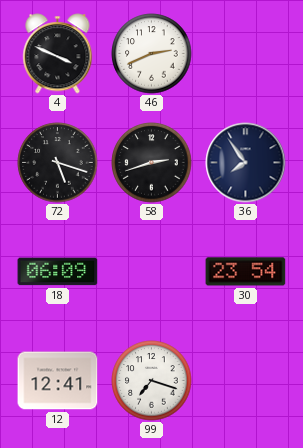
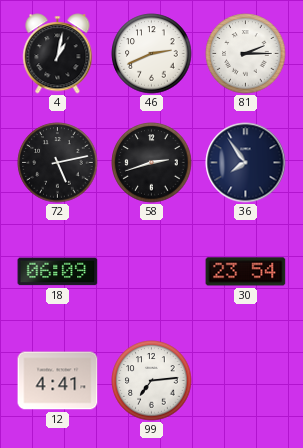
4: 3:49 -> 1:02 (58, 54)
81: none -> 2:15 (246, 54)
72: 5:18 -> 5:13 (58, 163)
12: 12:41 -> 4:41 (58, 381)
99: 7:18 -> 7:14 (152, 381)
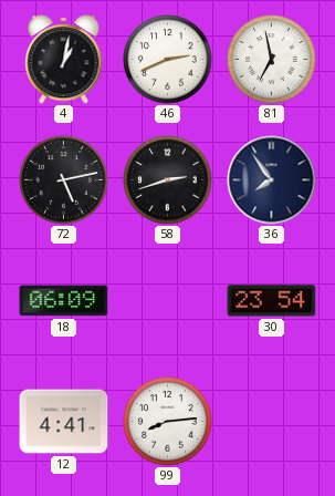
81: 2:15 -> 6:58 (272, 60)
99: 7:14 -> 8:14 (168, 422)
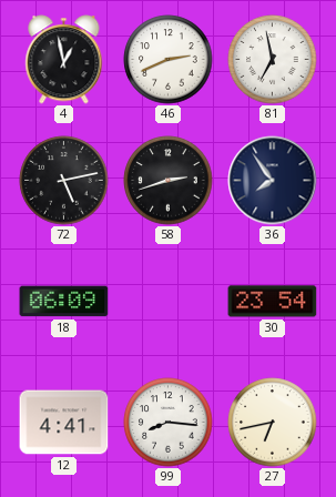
4: 1:02 -> 12:58 (64, 60)
99: 8:14 -> 8:16 (169, 423)
27: none -> 6:43 (273, 423)
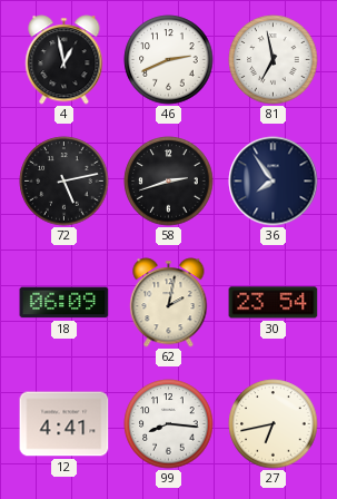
62: none -> 2:02 (169, 303)
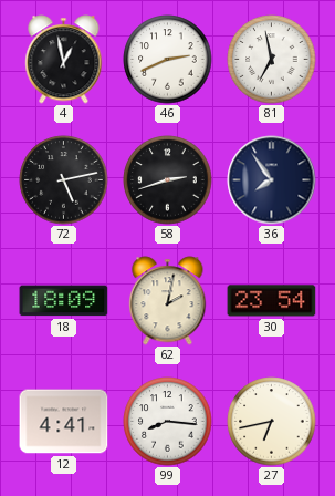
18: 06:09 -> 18:09 (64, 301)
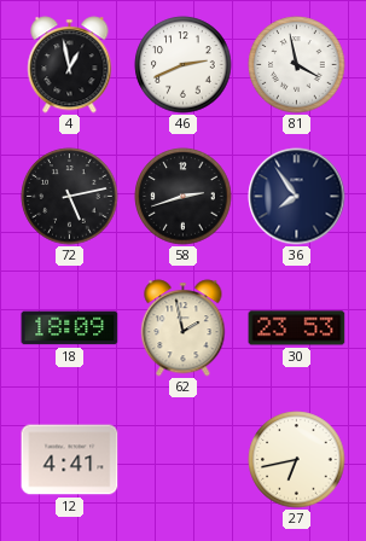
81: 6:58 -> 3:58 (297, 65)
62: 2:02 -> 1:58 (184, 328)
30: 23:54 -> 23:53 (297, 328)
99: 8:16 -> none (168, 422)
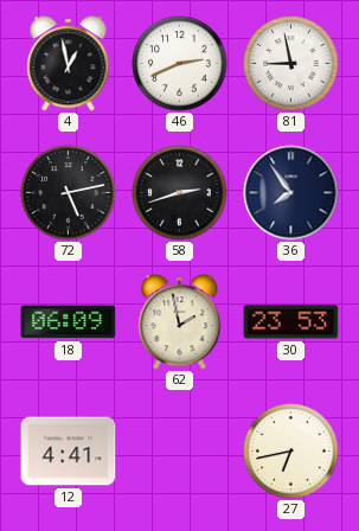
81: 3:58 -> 8:58 (291, 64)
18: 18:09 -> 06:09 (69, 322)
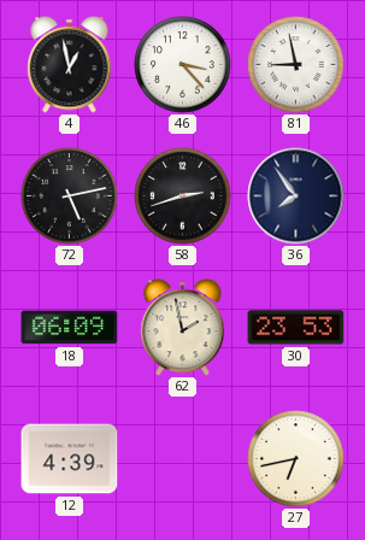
46: 2:41 -> 3:23 (183, 65)
12: 4:41 -> 4:39 (70, 459)
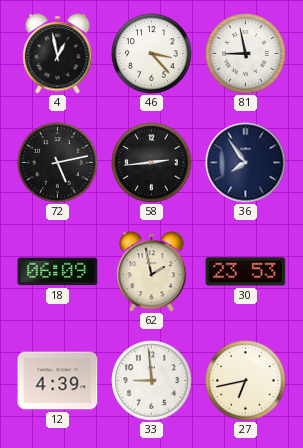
58: 2:42 -> 2:44 (152, 163)
33: none -> 8:59 (152, 381)
